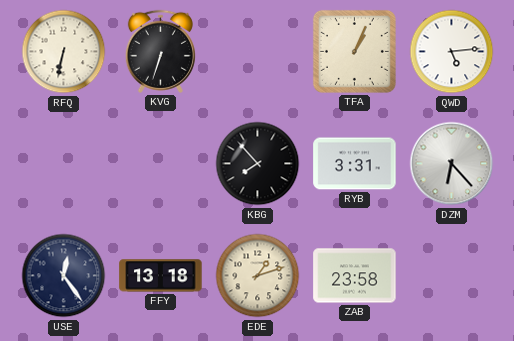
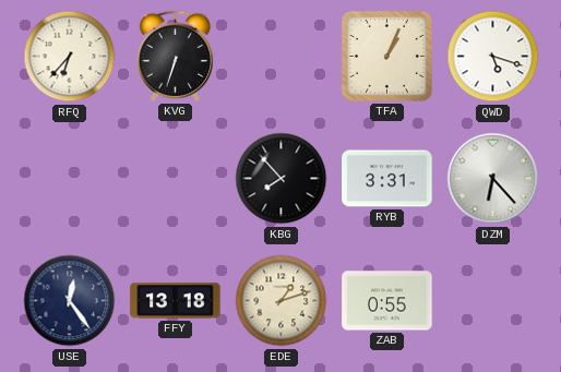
RFQ: 6:32 -> 6:37 (70, 57)
QWD: 5:14 -> 5:18 (493, 57)
ZAB: 23:58 -> 0:55 (387, 301)
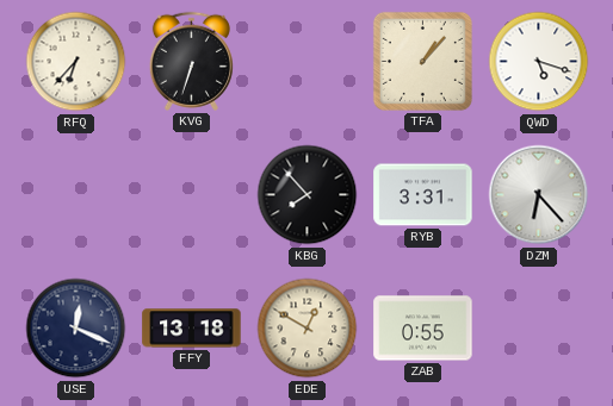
TFA: 1:04 -> 1:07 (422, 61)
USE: 12:24 -> 12:19 (76, 329)
EDE: 1:12 -> 12:50 (308, 329)
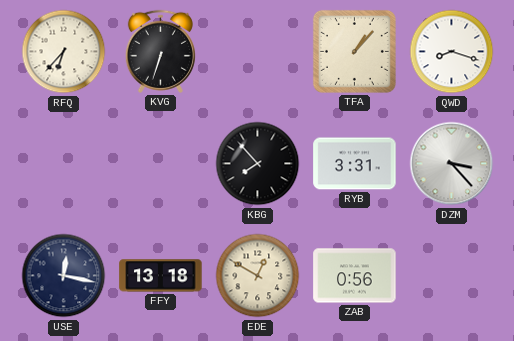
QWD: 5:18 -> 8:18 (452, 52)
DZM: 6:23 -> 3:23 (452, 164)
USE: 12:19 -> 12:17 (64, 276)
ZAB: 0:55 -> 0:56 (355, 276)
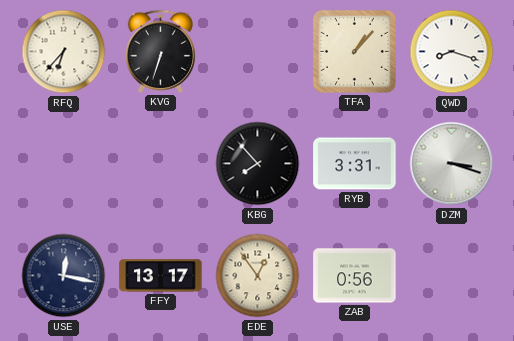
DZM: 3:23 -> 3:18 (452, 164)
FFY: 13:18 -> 13:17 (161, 276)
EDE: 12:50 -> 12:54 (258, 276)
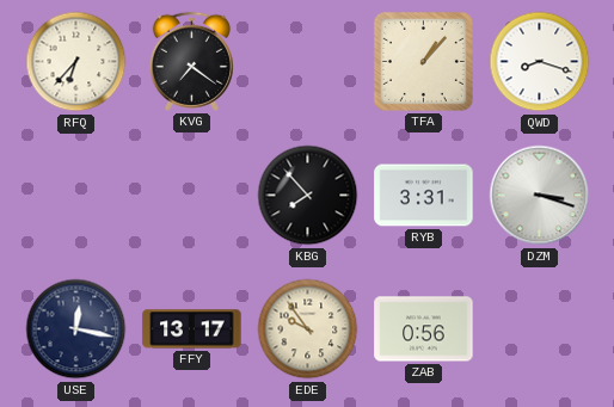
KVG: 6:33 -> 7:21 (191, 61)
EDE: 12:54 -> 9:54 (308, 329)
